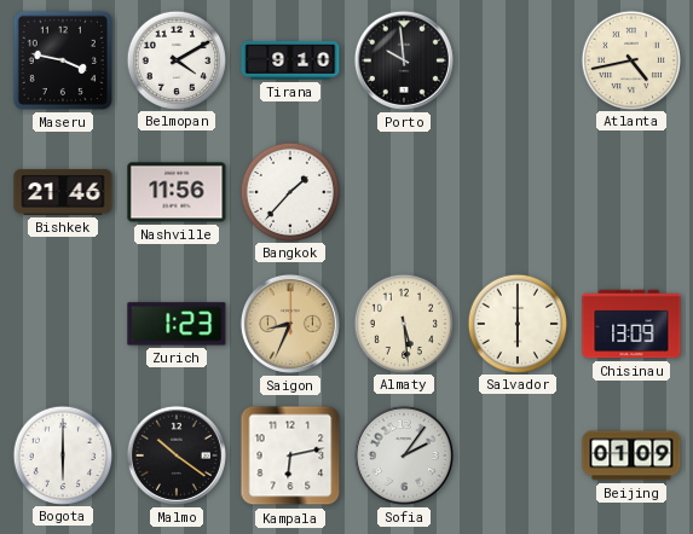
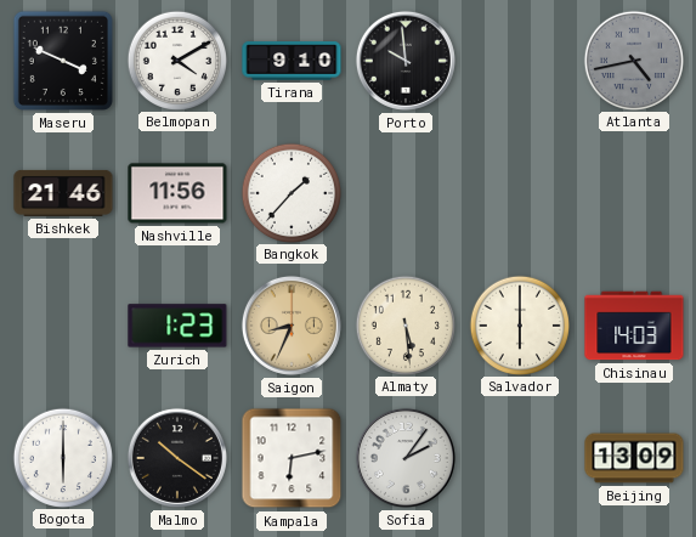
Maseru: 3:47 -> 3:49 (63, 61)
Atlanta dial: cream -> grey (633, 60)
Chisinau: 13:09 -> 14:03 (634, 326)
Beijing: 01:09 -> 13:09 (634, 458)
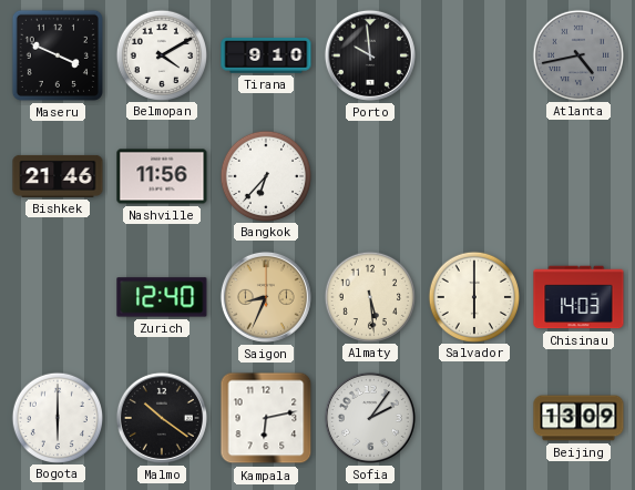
Bangkok: 1:37 -> 6:37 (265, 175)
Zurich: 1:23 -> 12:40 (162, 297)
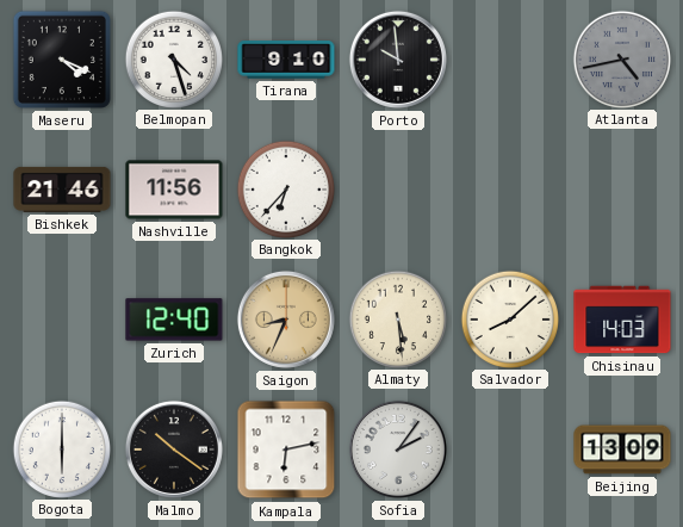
Maseru: 3:49 -> 4:19 (62, 60)
Belmopan: 4:10 -> 4:27 (173, 58)
Salvador: 6:00 -> 8:08 (509, 318)
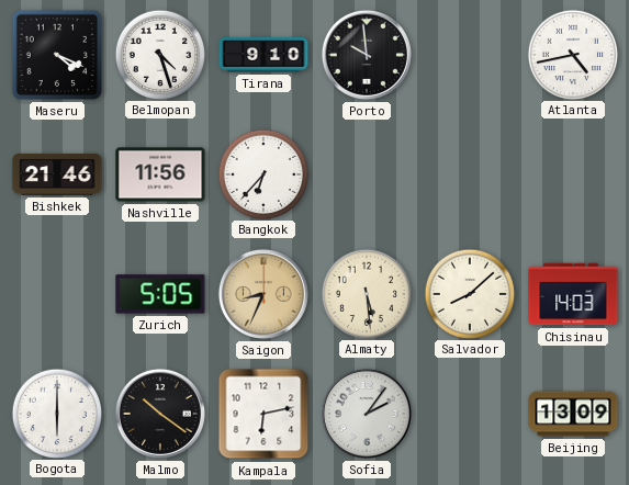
Atlanta dial: grey -> white (572, 54)
Zurich: 12:40 -> 5:05 (160, 294)
